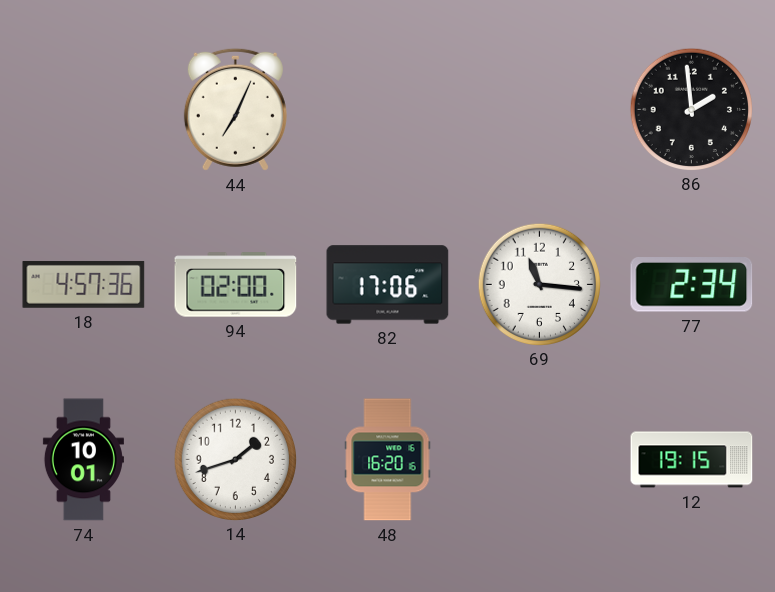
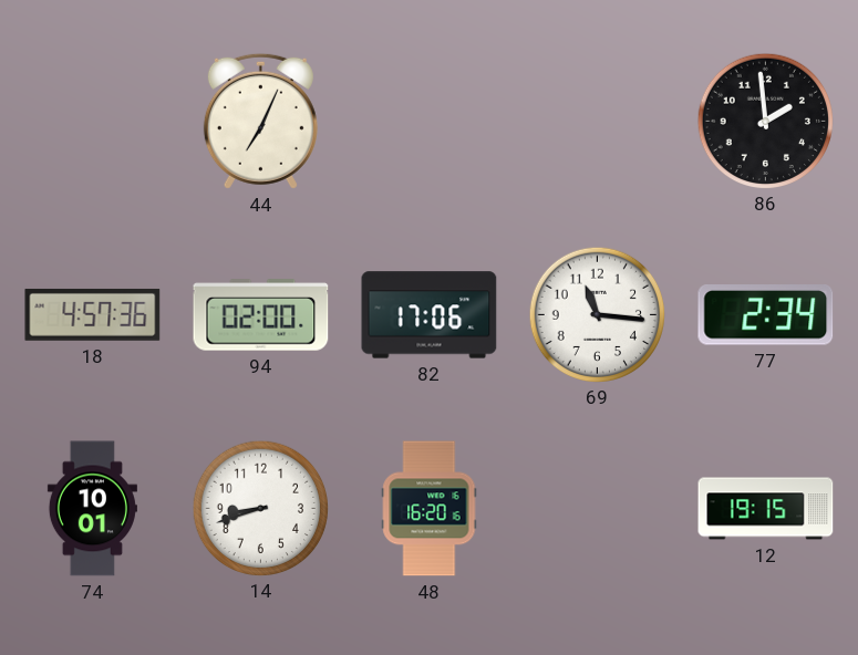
14: 1:42 -> 8:42 (260, 508)
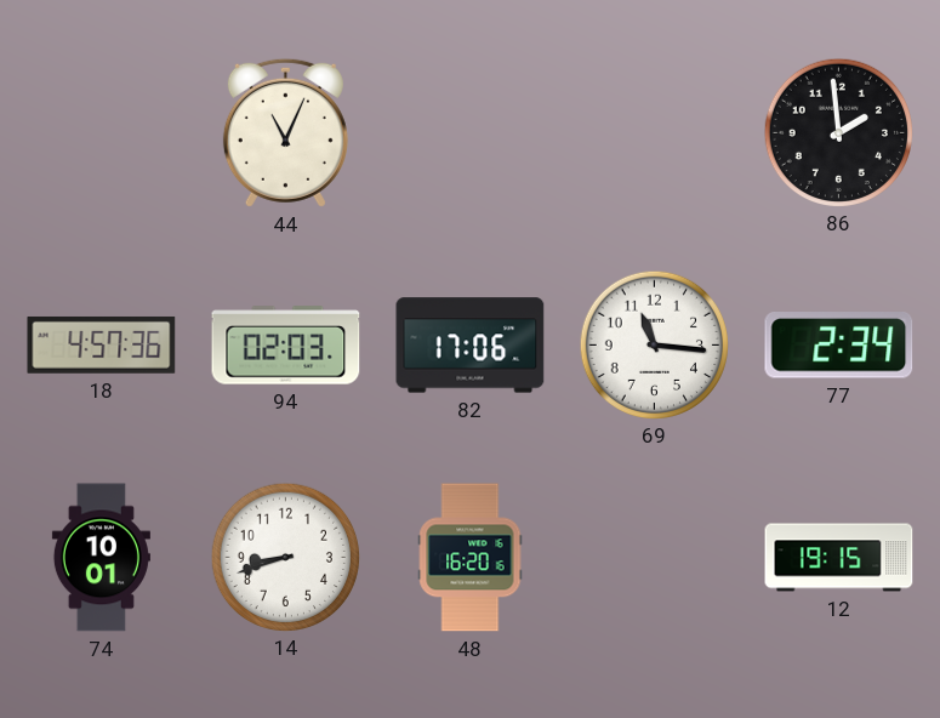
44: 7:04 -> 11:04 (285, 132)
94: 02:00 -> 02:03 (286, 346)
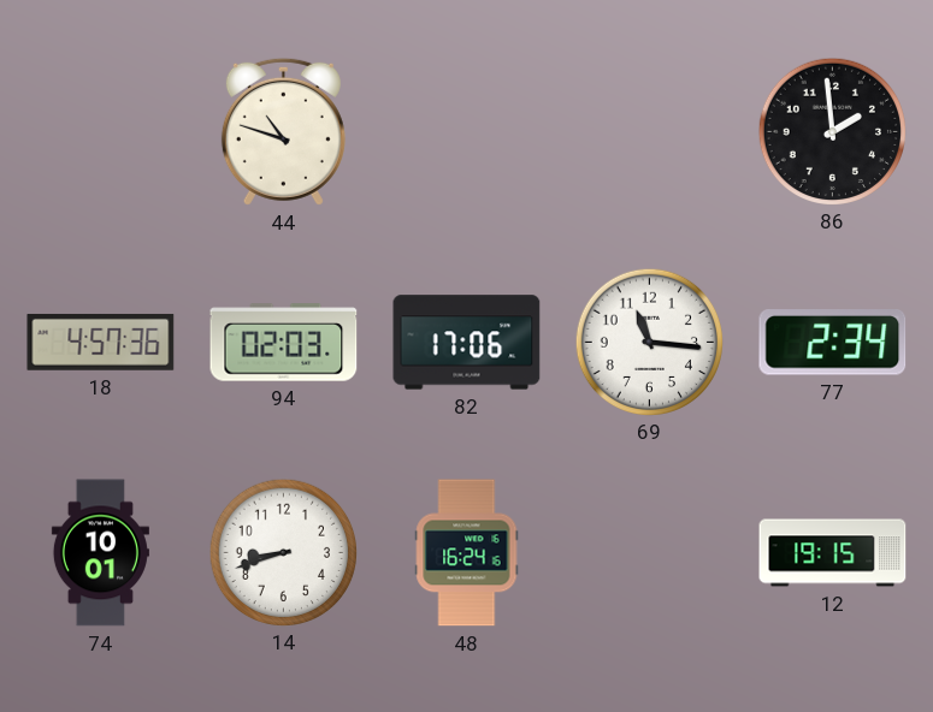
44: 11:04 -> 10:48 (283, 131)
48: 16:20 -> 16:24 (467, 553)
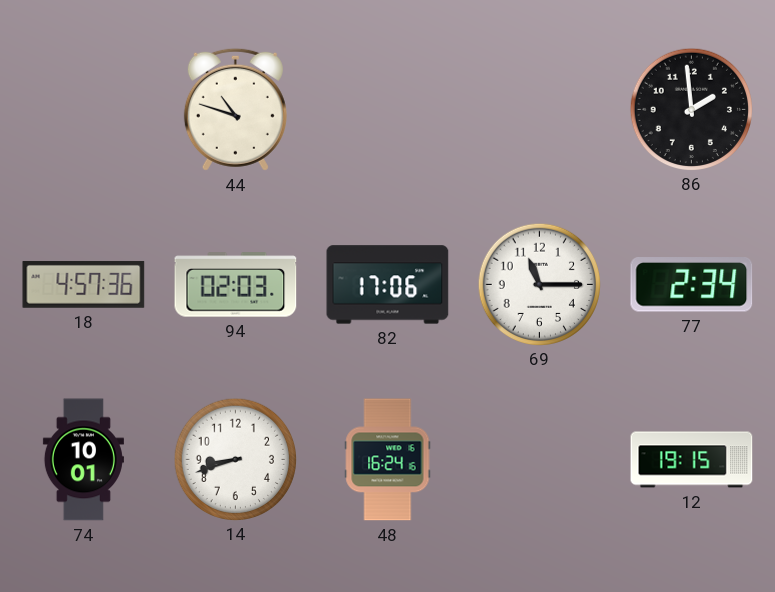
69: 11:16 -> 11:15 (539, 284)
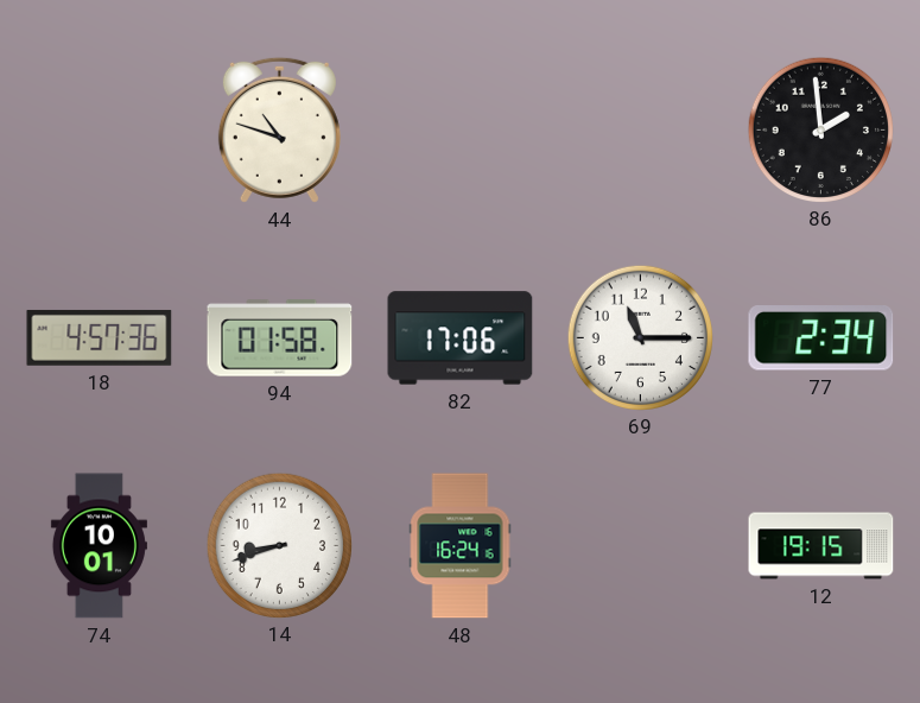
94: 02:03 -> 01:58 (280, 338)
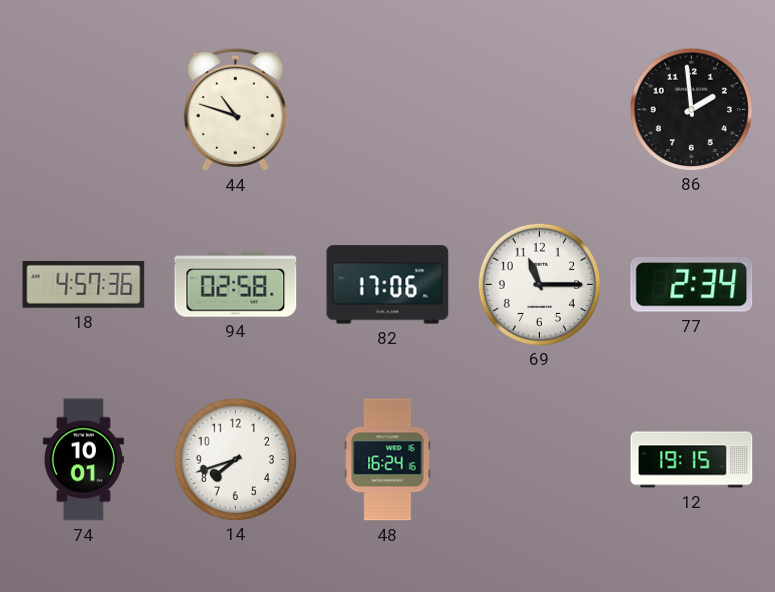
94: 01:58 -> 02:58 (236, 285)
14: 8:42 -> 7:42 (235, 459)
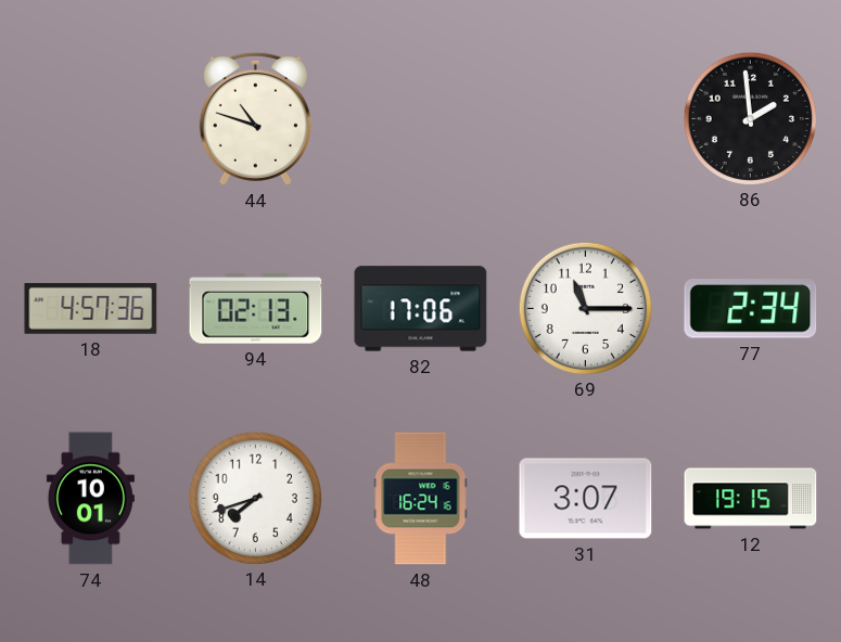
94: 02:58 -> 02:13 (256, 309)
31: none -> 3:07 (586, 499)
